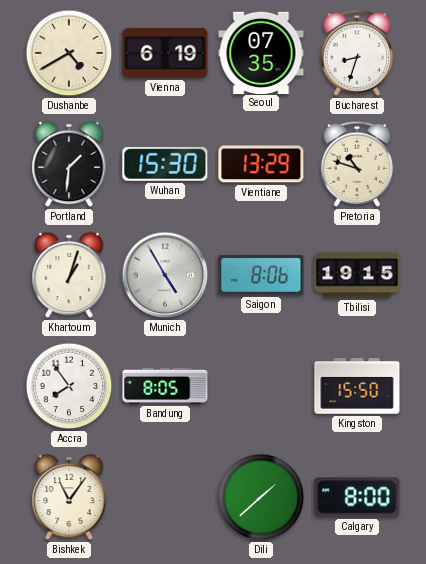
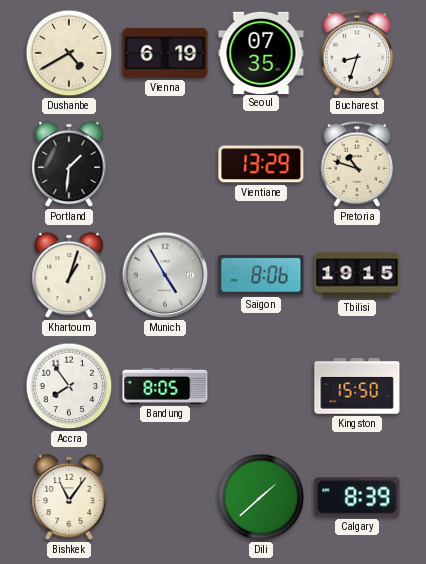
Wuhan: 15:30 -> none (165, 164)
Calgary: 8:00 -> 8:39 (357, 497)
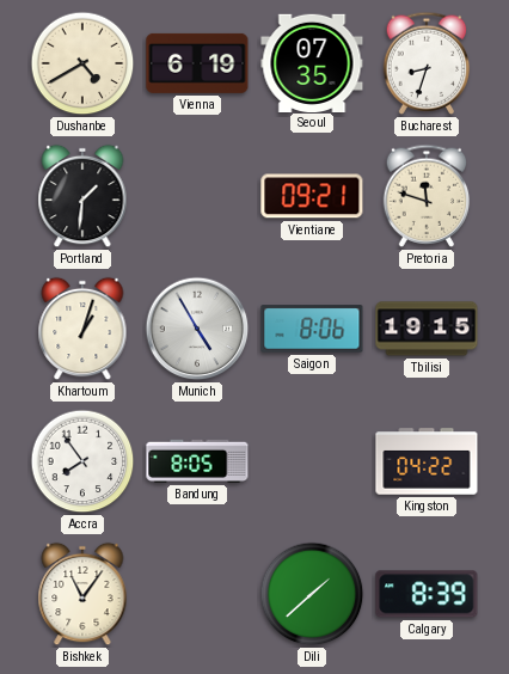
Vientiane: 13:29 -> 09:21 (312, 196)
Pretoria: 10:48 -> 11:48 (427, 196)
Kingston: 15:50 -> 04:22 (427, 461)
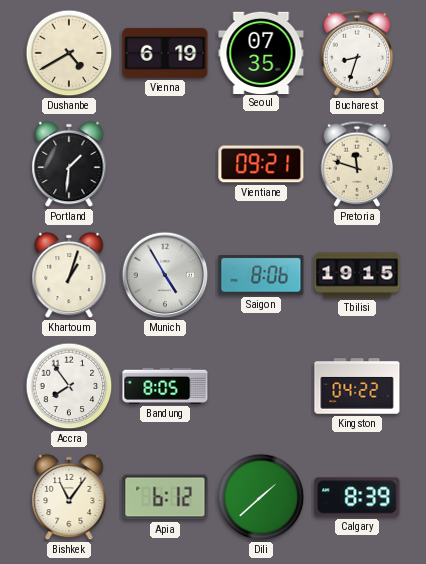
Apia: none -> 6:12 (165, 497)
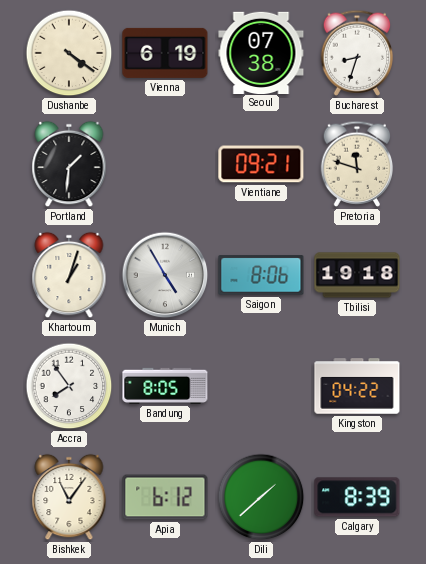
Dushanbe: 4:40 -> 4:21 (69, 53)
Seoul: 07:35 -> 07:38 (261, 52)
Tbilisi: 19:15 -> 19:18 (357, 275)
